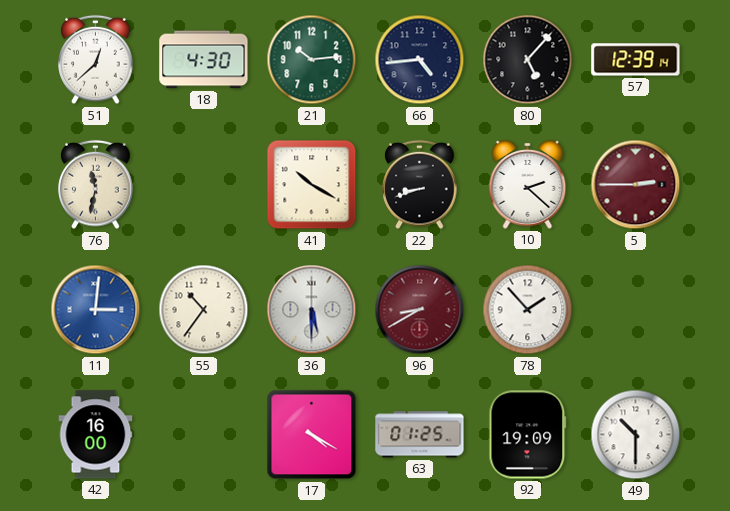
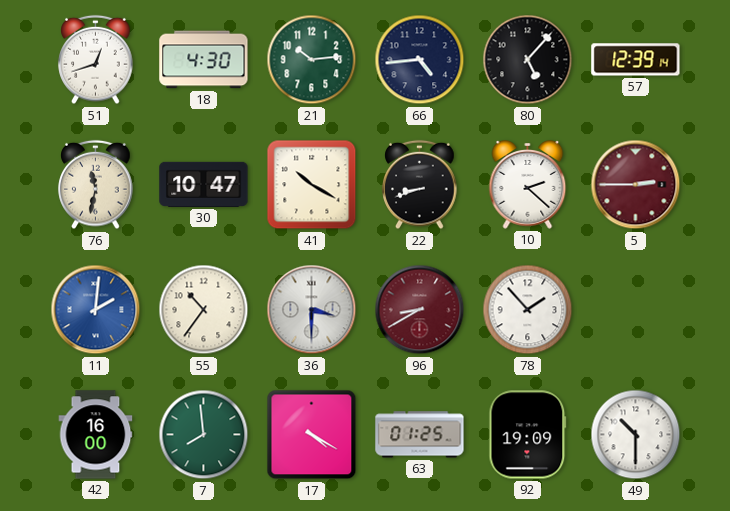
51: 12:38 -> 12:42 (96, 60)
30: none -> 10:47 (204, 184)
11: 3:01 -> 2:01 (96, 310)
36: 5:30 -> 3:30 (312, 310)
7: none -> 7:59 (204, 435)
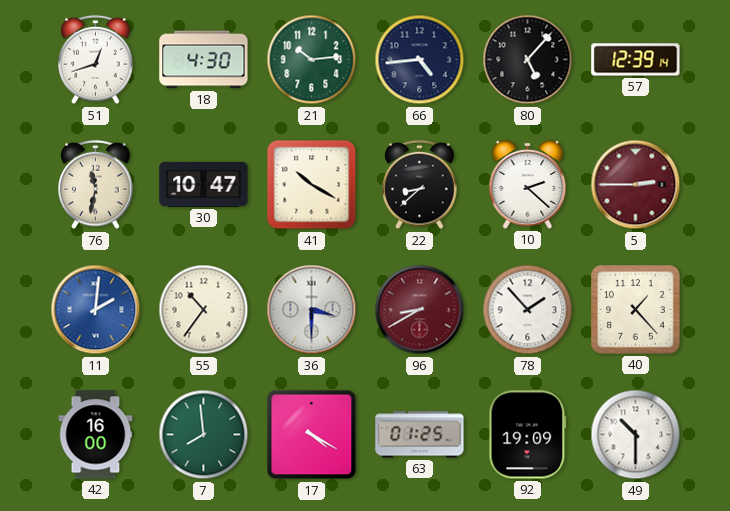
22: 8:42 -> 8:38 (420, 185)
40: none -> 1:23 (636, 310)
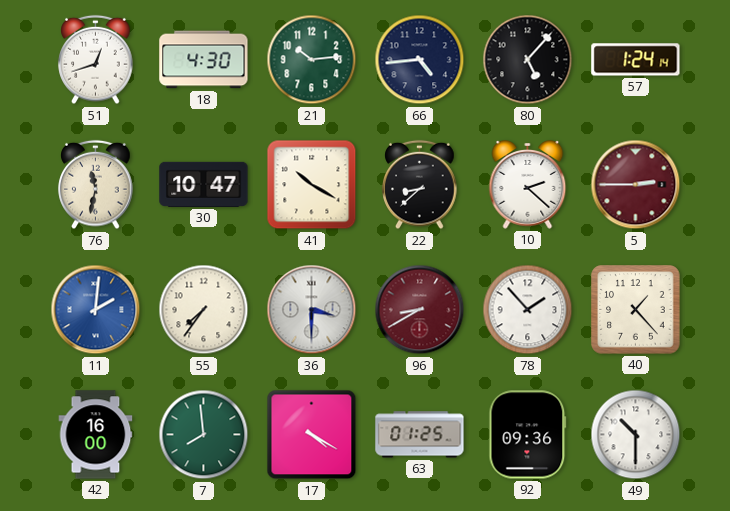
57: 12:39 -> 1:24 (636, 60)
55: 10:36 -> 7:36 (204, 310)
92: 19:09 -> 09:36 (528, 435)
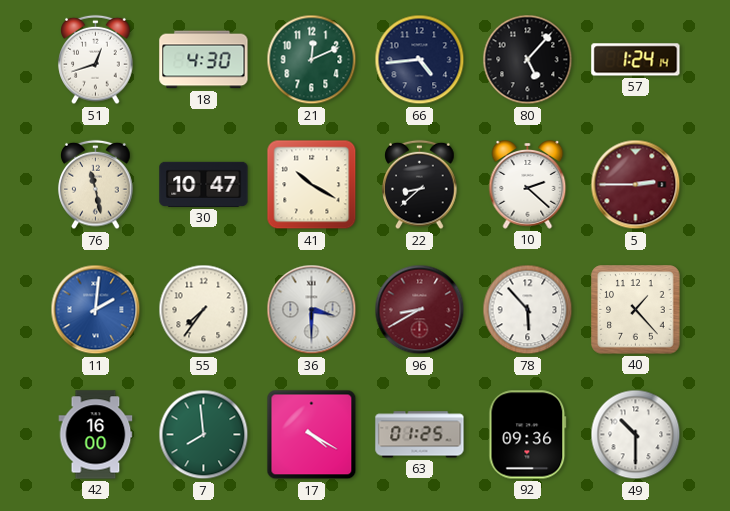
21: 10:14 -> 12:11 (312, 60)
76: 11:32 -> 11:28 (96, 185)
78: 1:53 -> 5:53 (528, 310)
